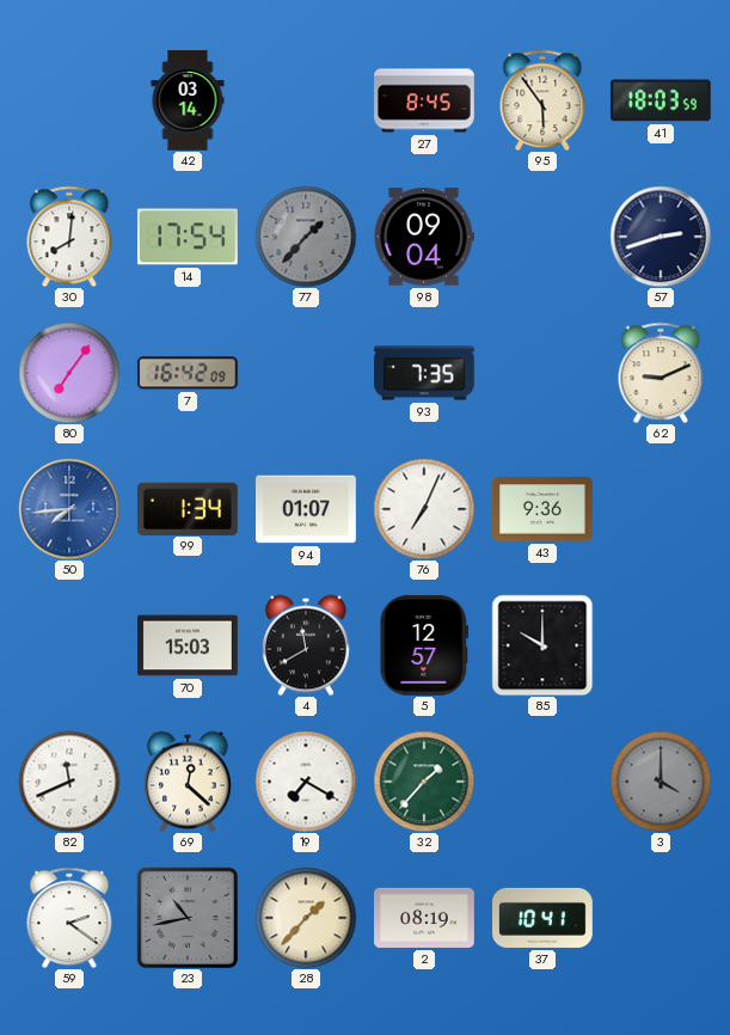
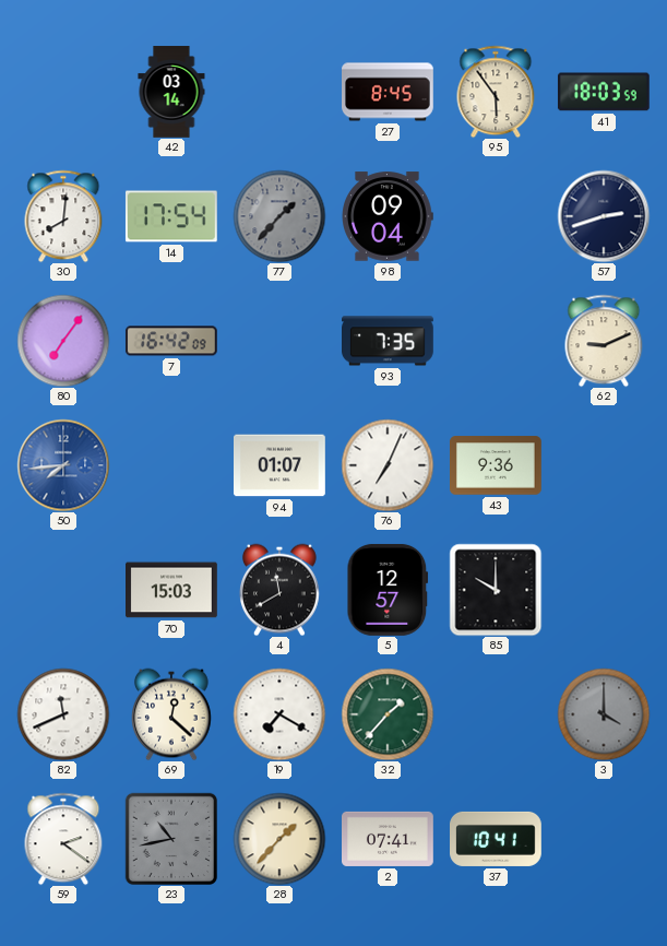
99: 1:34 -> none (188, 508)
2: 08:19 -> 07:41 (389, 839)
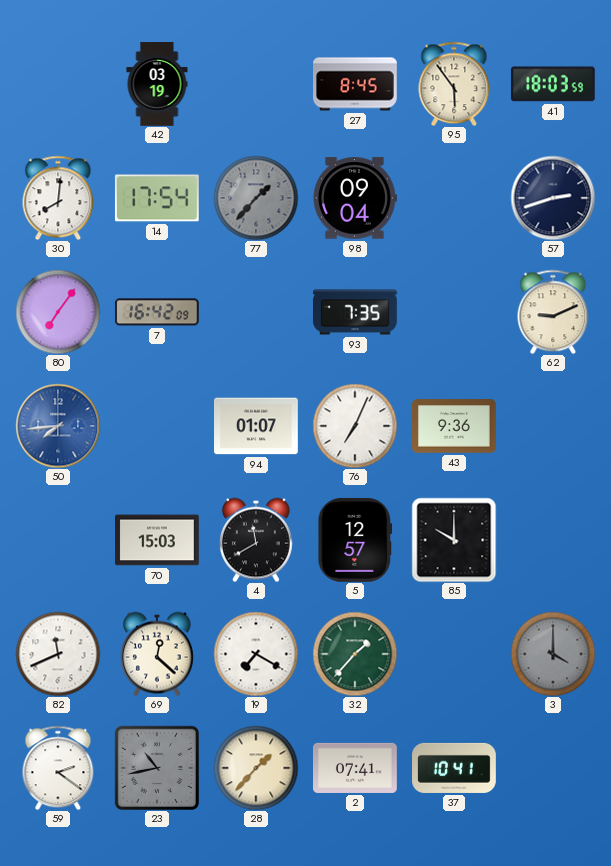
42: 03:14 -> 03:19 (157, 84)
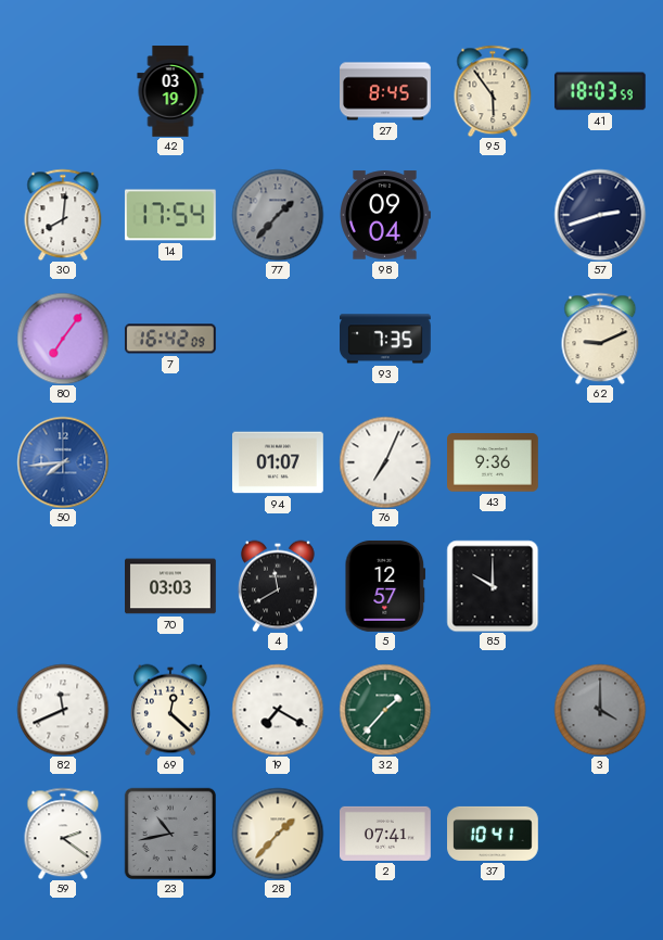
70: 15:03 -> 03:03 (171, 586)
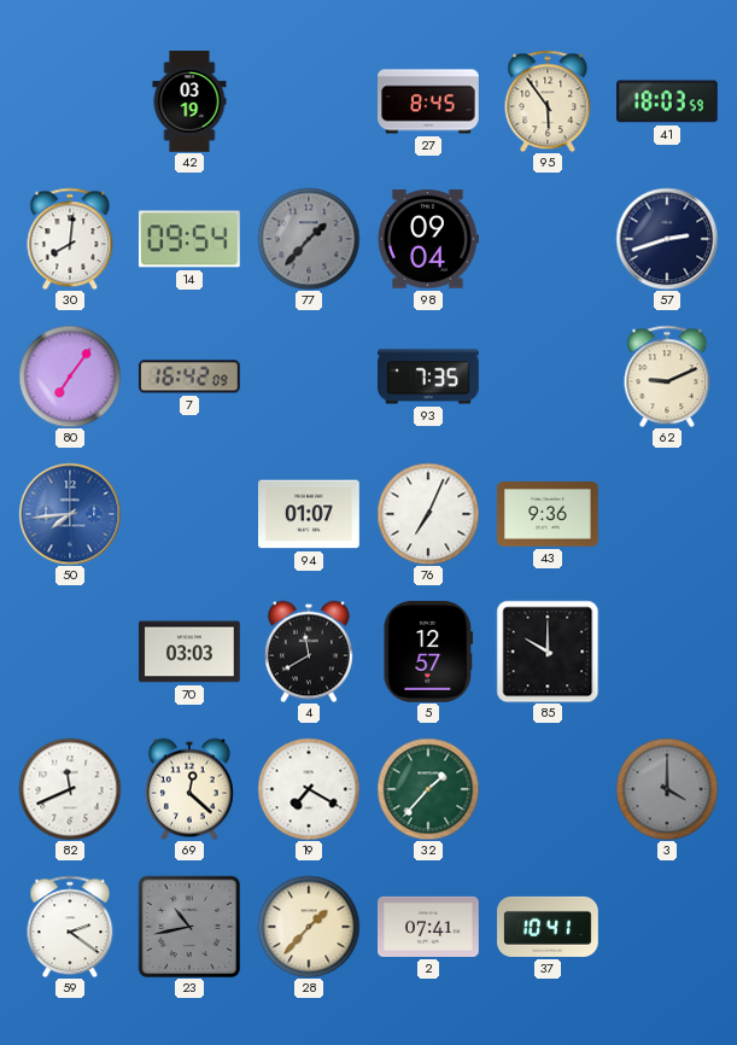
14: 17:54 -> 09:54 (189, 239)
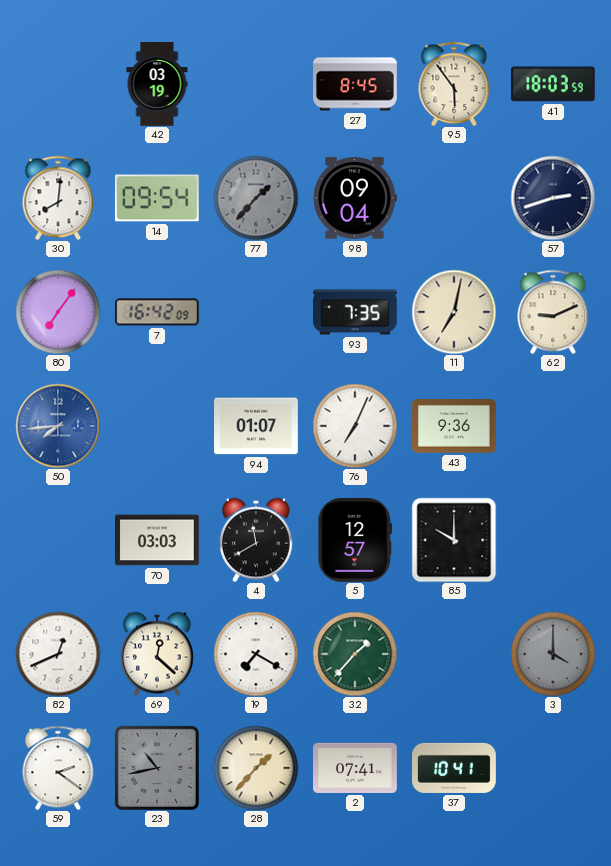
11: none -> 7:02 (454, 312)
82: 11:41 -> 12:41 (58, 654)
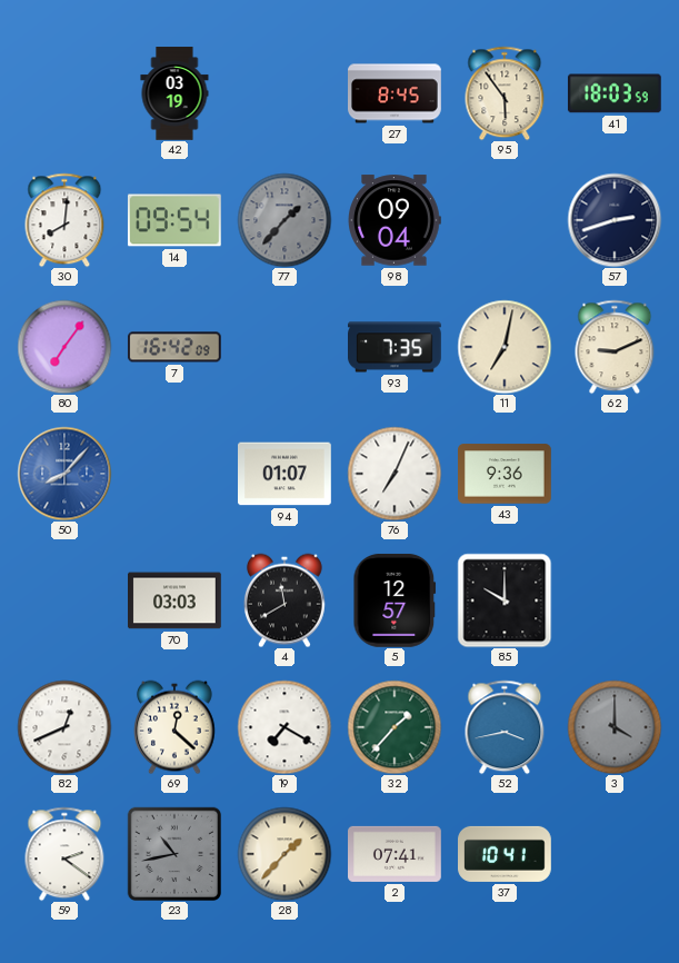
50: 7:44 -> 8:07 (64, 474)
52: none -> 3:43 (505, 727)
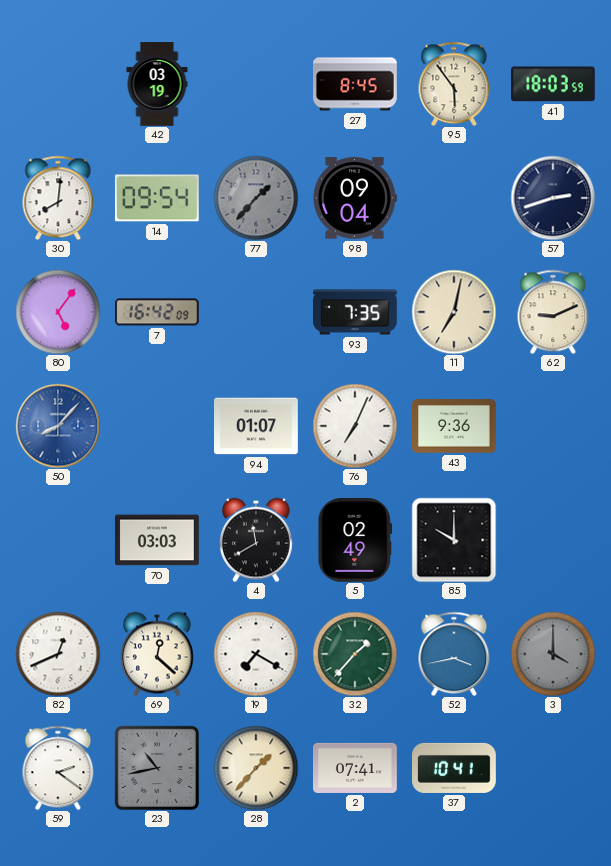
80: 7:06 -> 5:06 (58, 312)
5: 12:57 -> 02:49 (355, 540)
